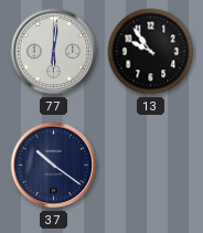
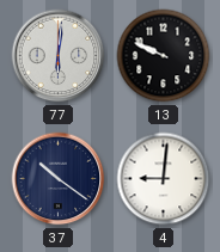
13: 9:54 -> 9:49 (164, 56)
4: none -> 9:01 (164, 179)
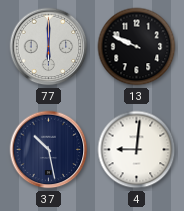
77: 6:01 -> 6:00 (49, 47)
37: 10:21 -> 10:28 (49, 150)
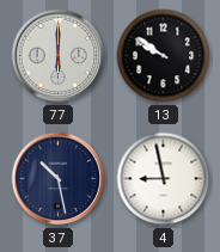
13: 9:49 -> 9:51 (164, 56)
4: 9:01 -> 8:58 (164, 179)
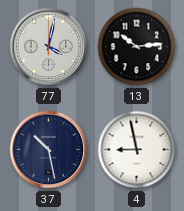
77: 6:00 -> 4:02 (49, 47)
13: 9:51 -> 10:14 (137, 47)
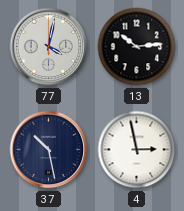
4: 8:58 -> 2:58 (137, 150)
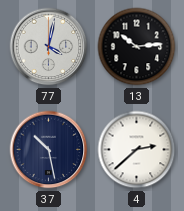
4: 2:58 -> 2:38 (137, 150)
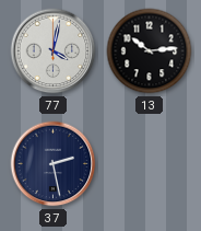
37: 10:28 -> 2:28 (54, 164)
4: 2:38 -> none (137, 150)
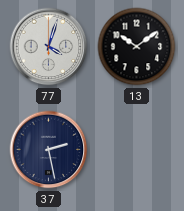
77: 4:02 -> 4:03 (49, 47)
13: 10:14 -> 10:09 (137, 47)
